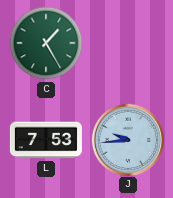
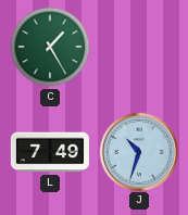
L: 7:53 -> 7:49 (50, 152)
J: 9:44 -> 10:33 (138, 151)
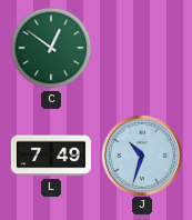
C: 1:25 -> 12:51 (51, 48)
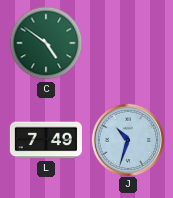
C: 12:51 -> 4:51 (46, 43)
